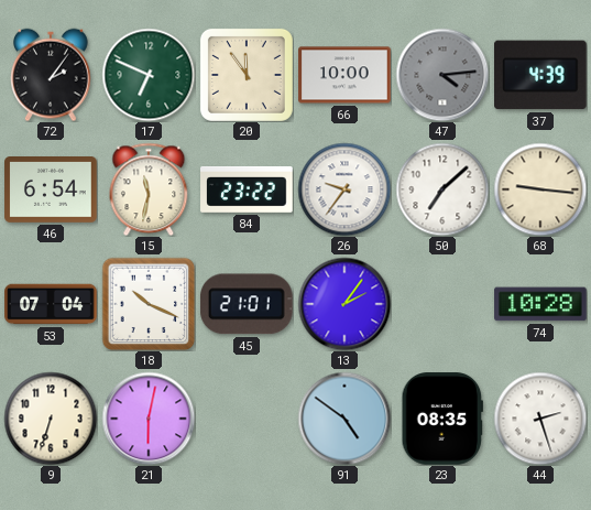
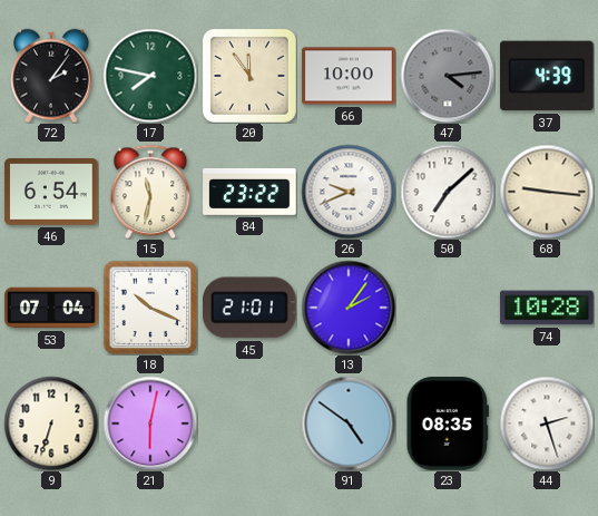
17: 6:49 -> 7:47 (150, 76)
26: 9:36 -> 9:41 (349, 192)
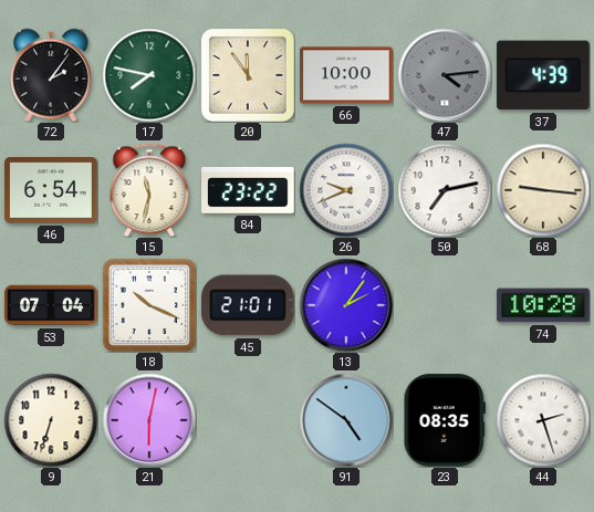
50: 7:08 -> 7:13 (445, 190)
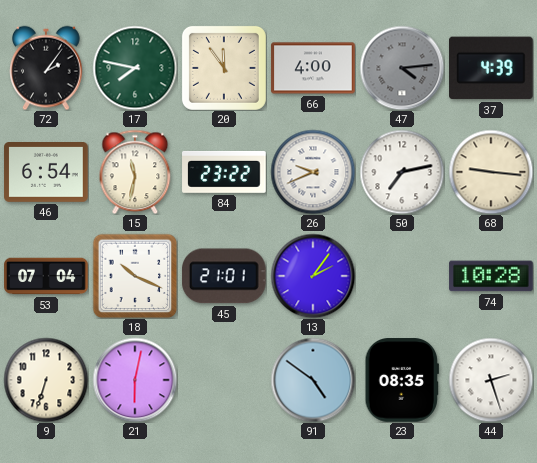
66: 10:00 -> 4:00 (313, 68)
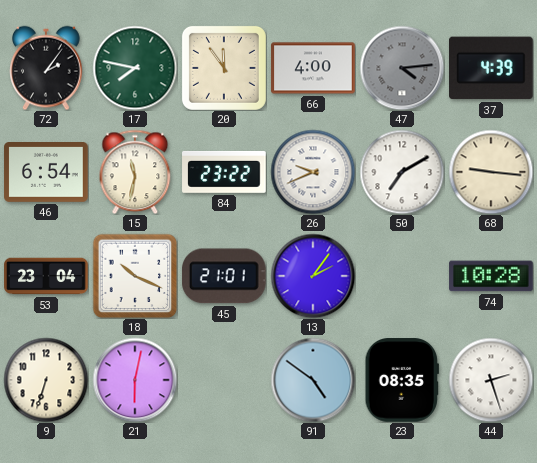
50: 7:13 -> 7:10 (402, 172)
53: 07:04 -> 23:04 (46, 276)
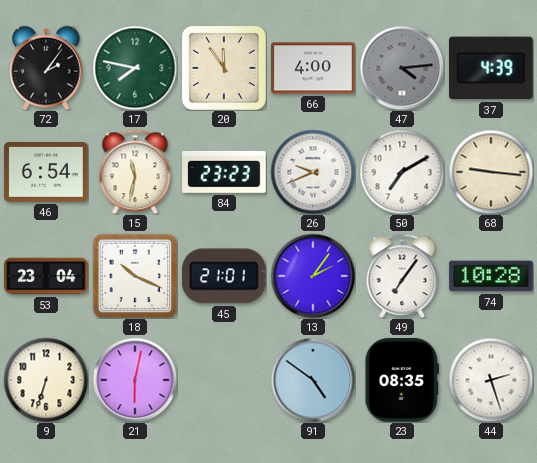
84: 23:22 -> 23:23 (224, 172)
49: none -> 7:06 (402, 276)
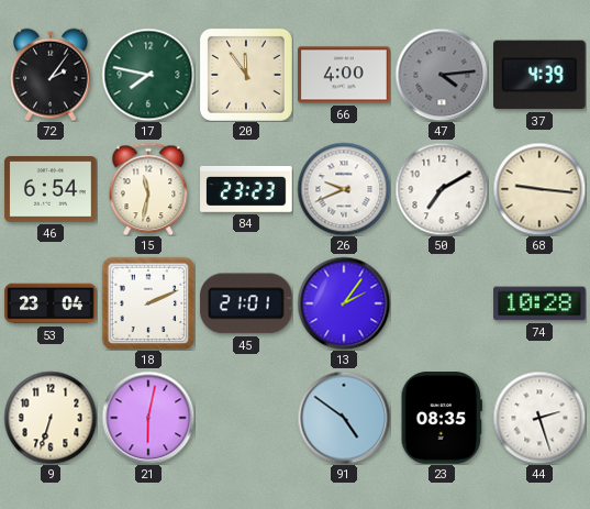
18: 10:19 -> 2:11 (148, 303)
49: 7:06 -> none (402, 276)
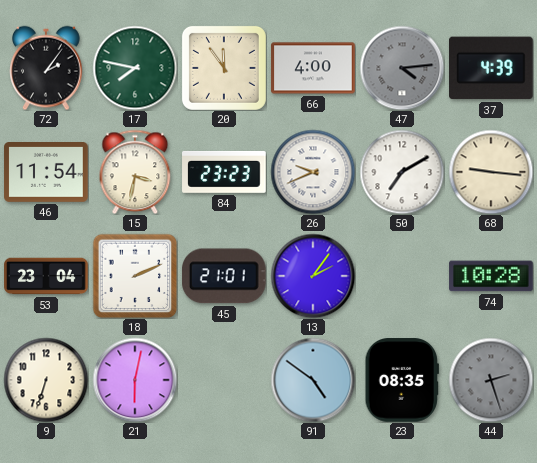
46: 6:54 -> 11:54 (46, 173)
15: 11:32 -> 3:32 (135, 172)
44 dial: white -> grey (491, 380)
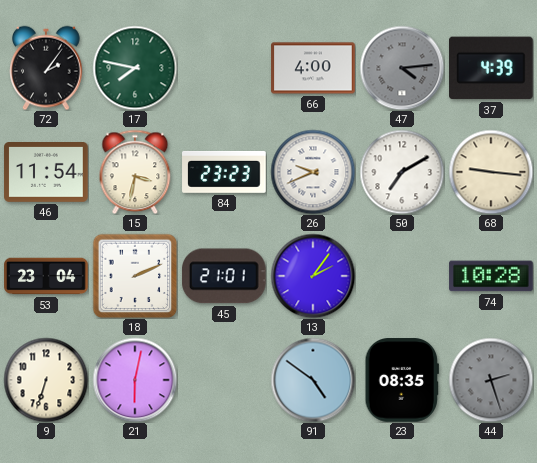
20: 11:54 -> none (224, 68)
